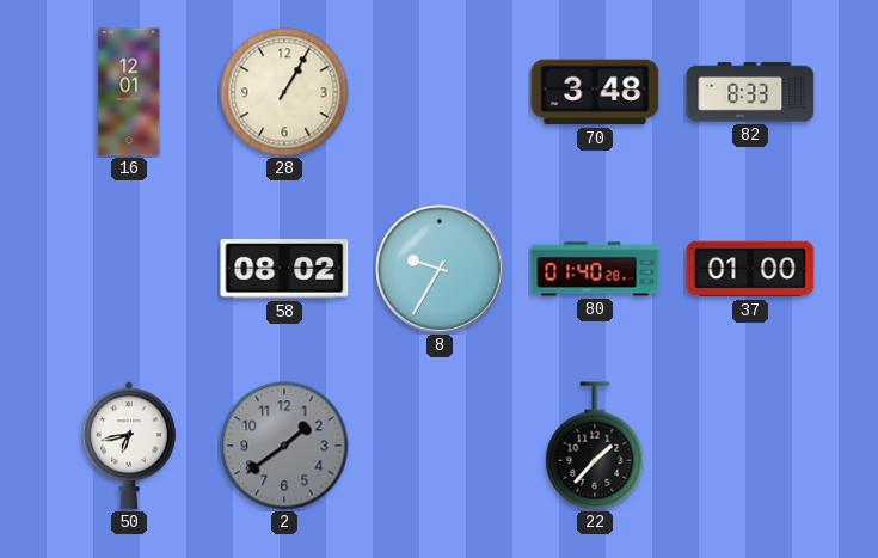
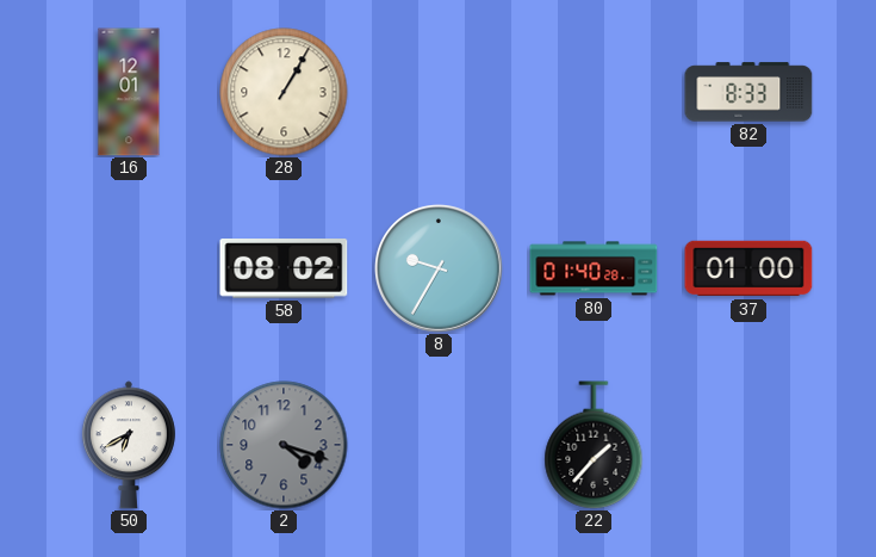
70: 3:48 -> none (595, 92)
50: 6:43 -> 6:40 (129, 445)
2: 1:39 -> 4:18 (284, 445)
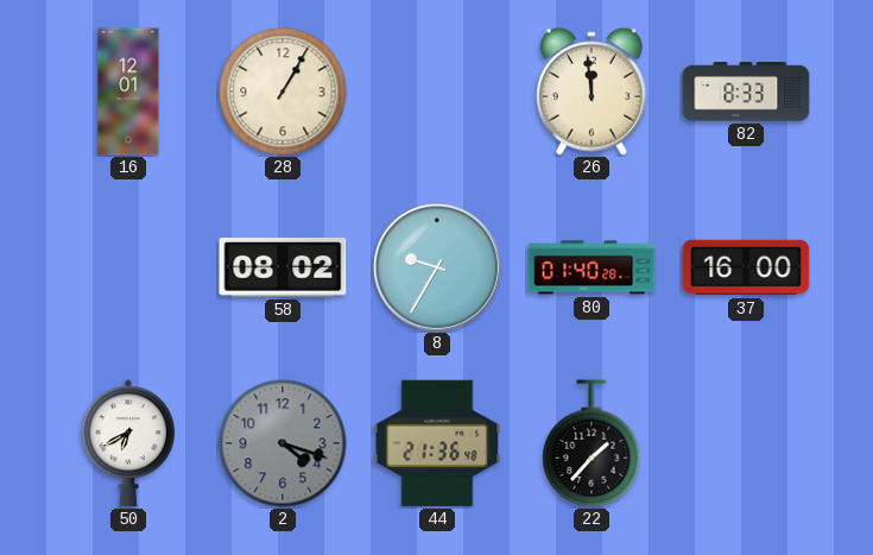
26: none -> 11:59 (592, 92)
37: 01:00 -> 16:00 (746, 267)
44: none -> 21:36 (437, 443)
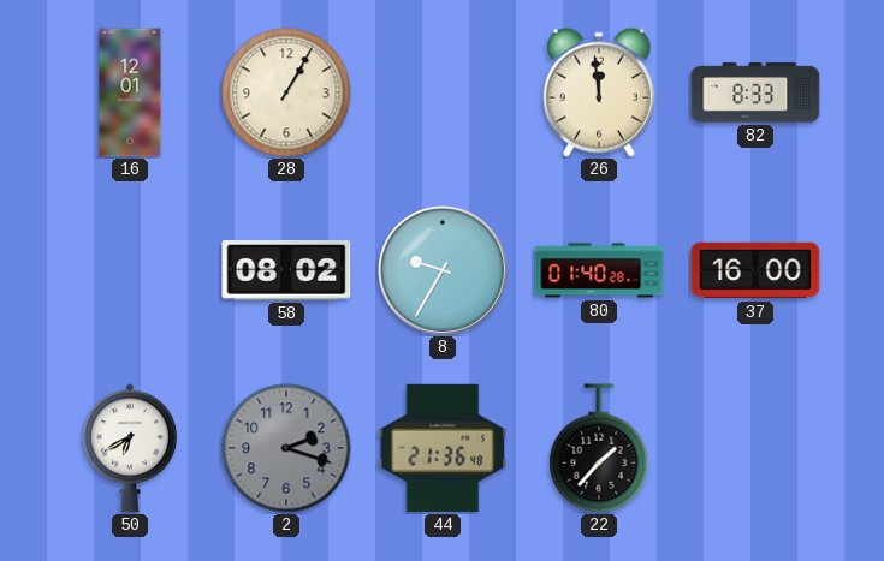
2: 4:18 -> 2:18 (286, 448)
